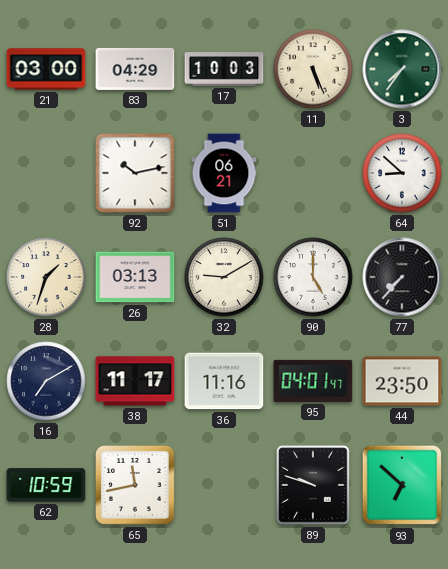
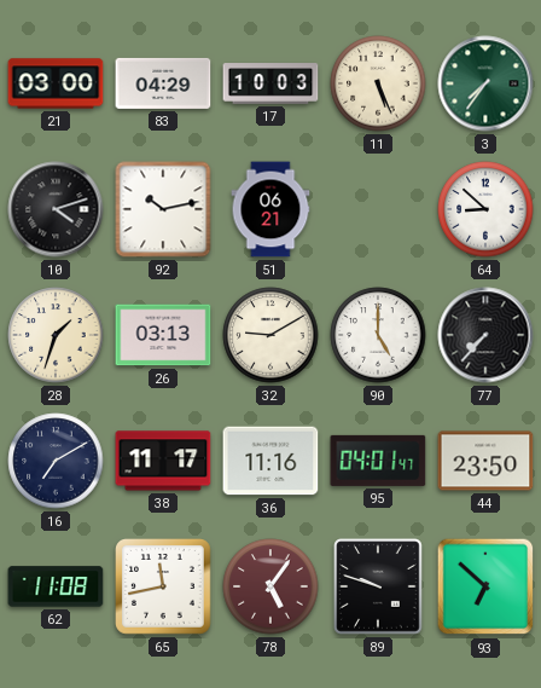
10: none -> 4:12 (56, 209)
62: 10:59 -> 11:08 (56, 586)
78: none -> 5:06 (270, 586)
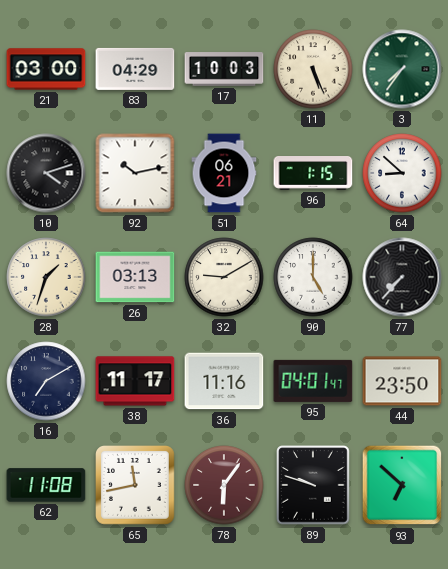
96: none -> 1:15 (313, 174)
78: 5:06 -> 6:06 (224, 485)
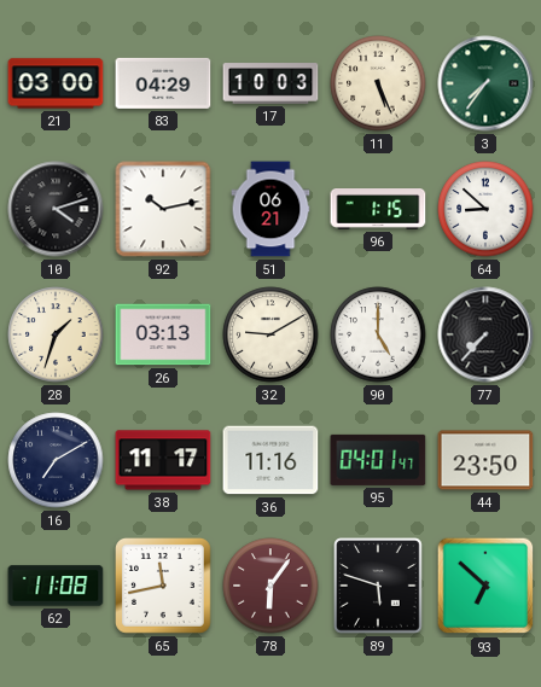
89: 9:48 -> 5:48 (378, 586)
